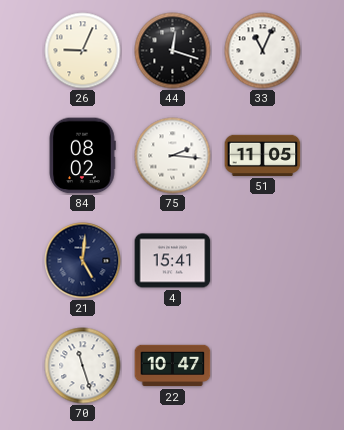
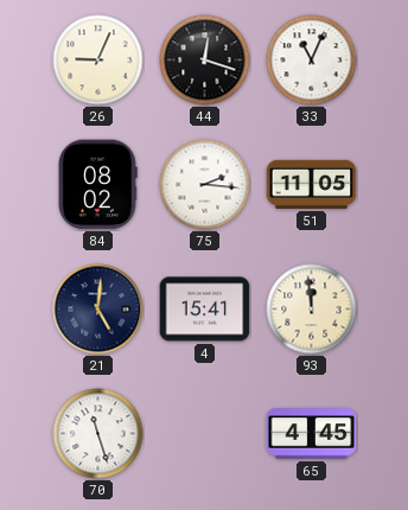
93: none -> 11:59 (312, 310)
22: 10:47 -> none (173, 366)
65: none -> 4:45 (312, 434)
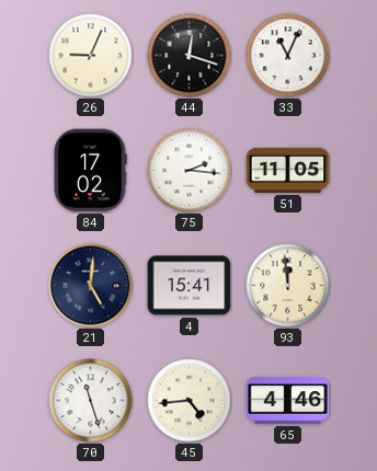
84: 08:02 -> 17:02 (90, 171)
45: none -> 4:44 (190, 401)
65: 4:45 -> 4:46 (288, 401)
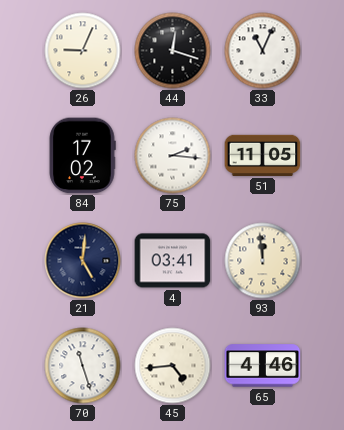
4: 15:41 -> 03:41 (173, 261)
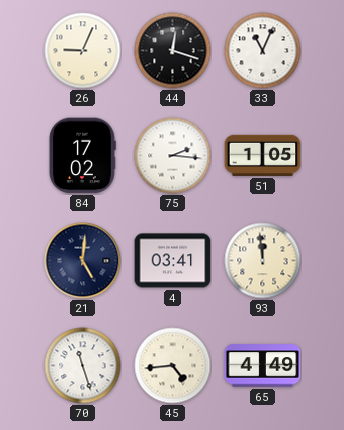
51: 11:05 -> 1:05 (263, 155)
65: 4:46 -> 4:49 (263, 366)
